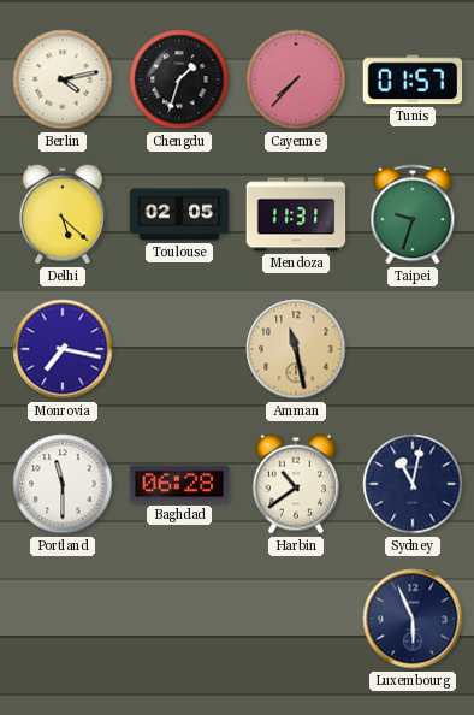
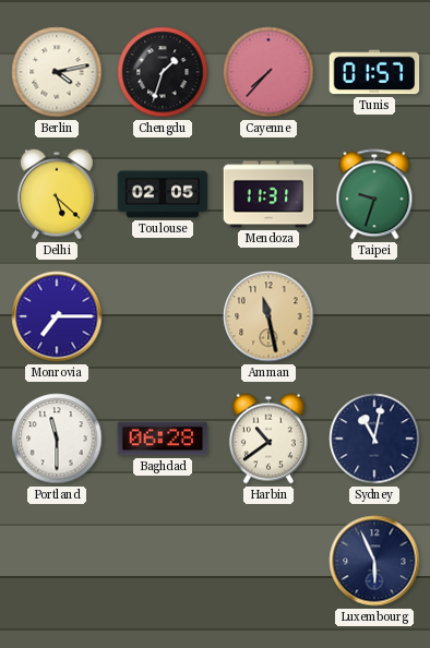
Monrovia: 7:17 -> 7:15 (57, 316)
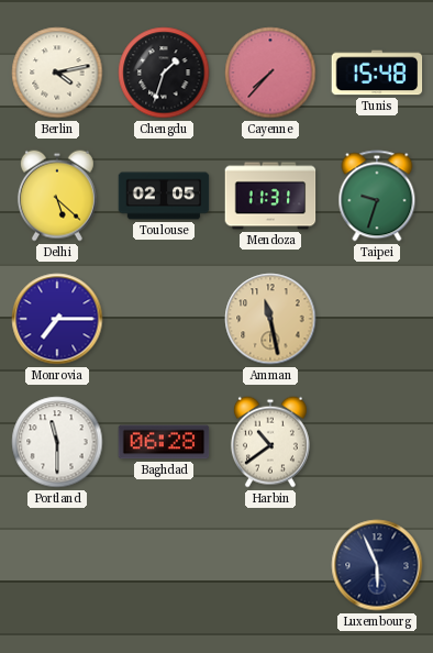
Tunis: 01:57 -> 15:48 (377, 73)
Sydney: 11:02 -> none (374, 439)
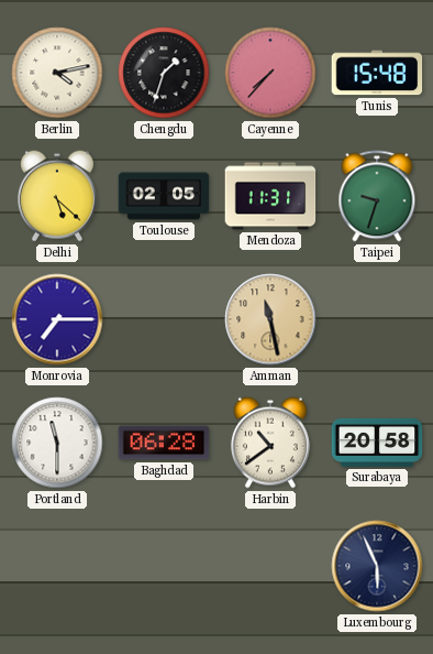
Surabaya: none -> 20:58 (377, 443)
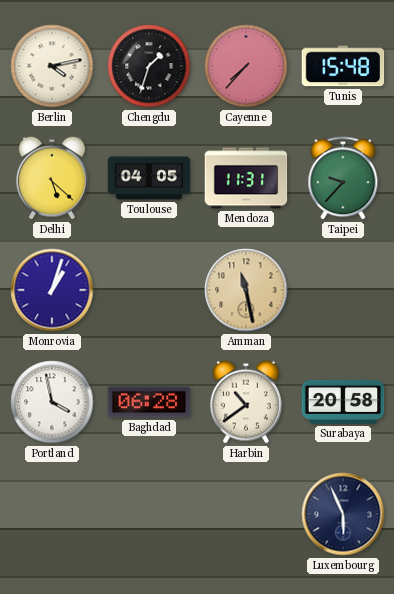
Toulouse: 02:05 -> 04:05 (149, 178)
Taipei: 9:33 -> 9:37 (343, 178)
Monrovia: 7:15 -> 1:03 (52, 290)
Portland: 11:30 -> 3:58 (52, 402)
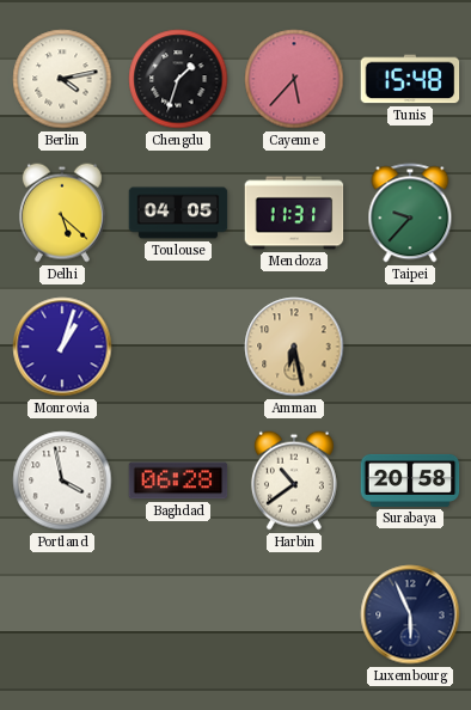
Cayenne: 7:37 -> 5:37 (294, 79)
Amman: 11:28 -> 6:28 (294, 347)
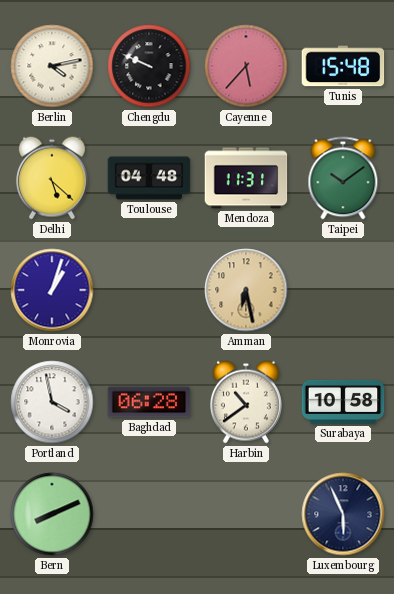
Chengdu: 1:33 -> 9:49 (149, 66)
Toulouse: 04:05 -> 04:48 (149, 178)
Taipei: 9:37 -> 10:09 (343, 178)
Surabaya: 20:58 -> 10:58 (343, 402)
Bern: none -> 8:11 (52, 514)
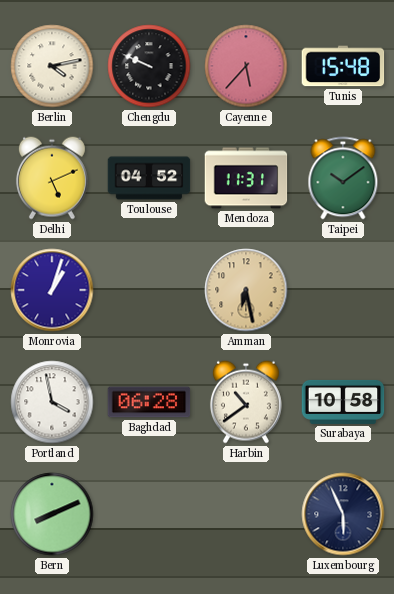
Delhi: 5:22 -> 5:11 (52, 178)
Toulouse: 04:48 -> 04:52 (149, 178)
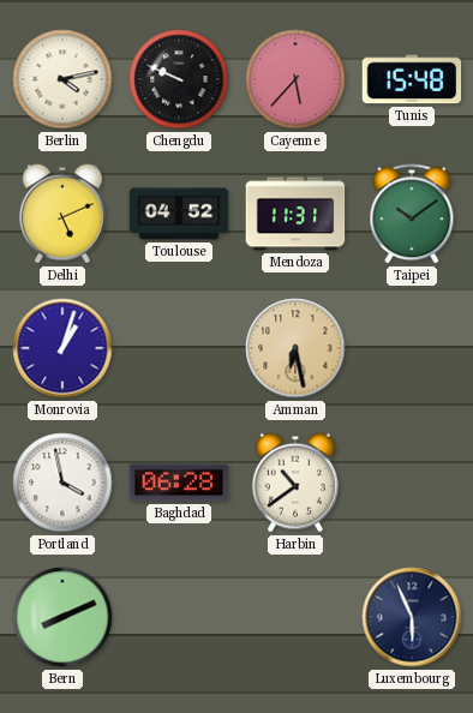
Surabaya: 10:58 -> none (343, 402)
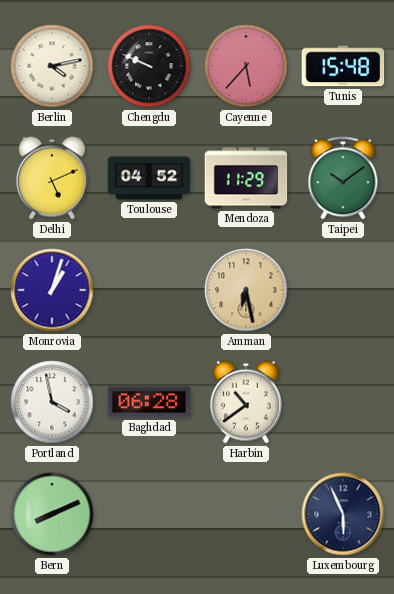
Mendoza: 11:31 -> 11:29 (246, 178)
